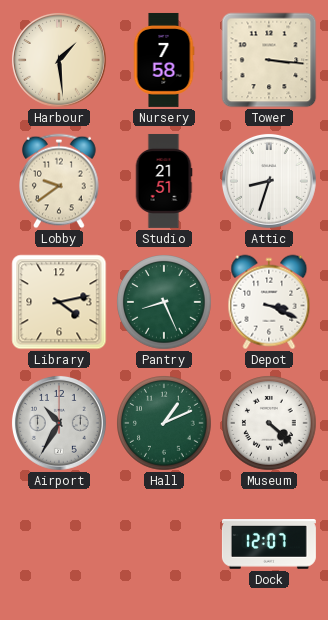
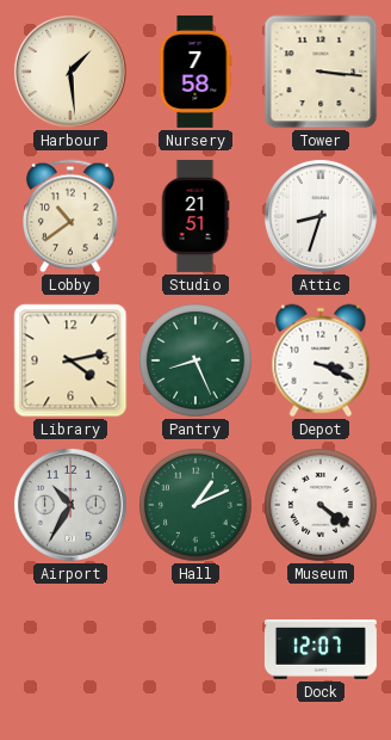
Lobby: 9:39 -> 10:39 (72, 216)
Museum: 4:22 -> 4:21 (321, 505)
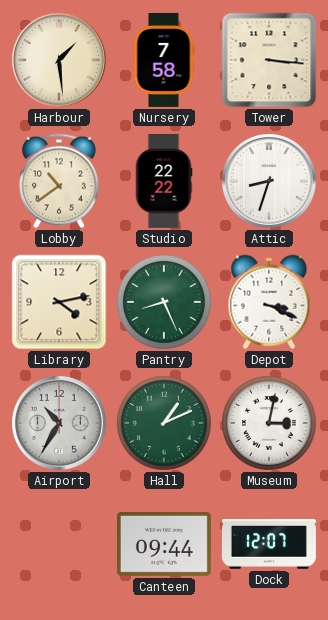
Studio: 21:51 -> 22:22 (164, 181)
Museum: 4:21 -> 3:02 (269, 423)
Canteen: none -> 09:44 (164, 545)
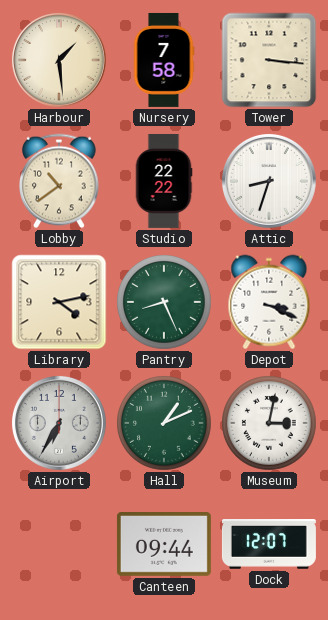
Airport: 10:35 -> 6:35 (59, 423)
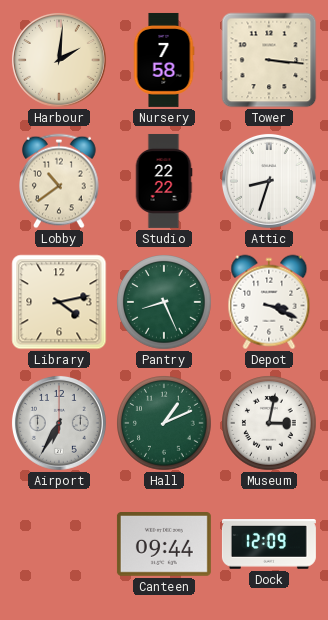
Harbour: 1:29 -> 2:01 (59, 60)
Dock: 12:07 -> 12:09 (269, 545)
